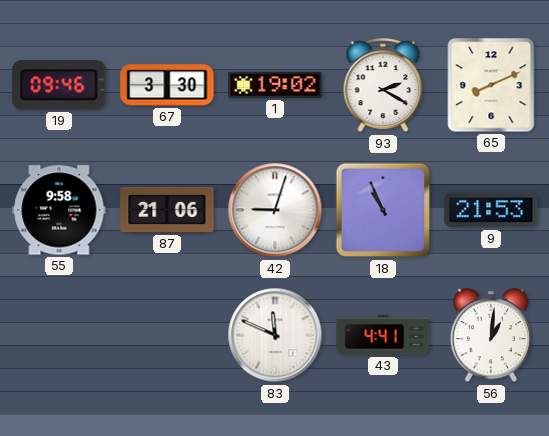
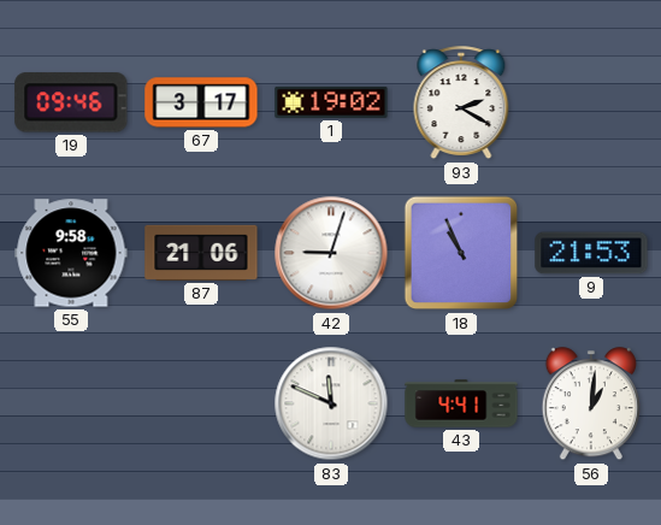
67: 3:30 -> 3:17 (201, 102)
65: 8:11 -> none (491, 85)
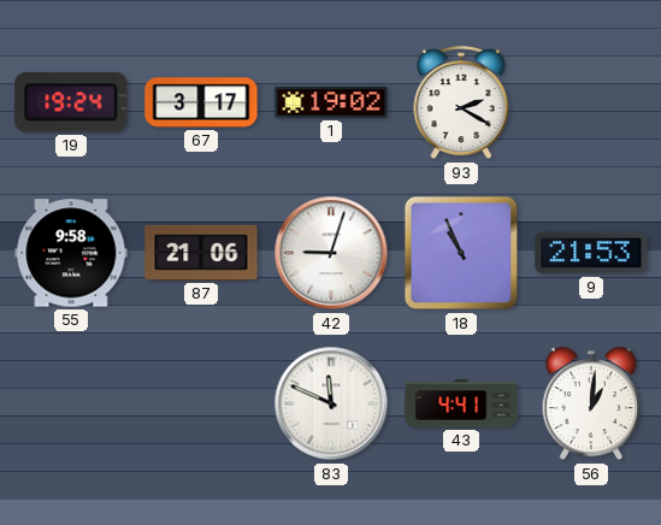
19: 09:46 -> 19:24 (71, 102)
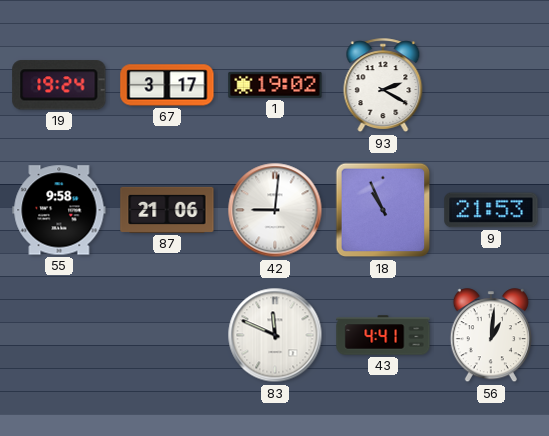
42: 9:03 -> 9:01 (275, 210)
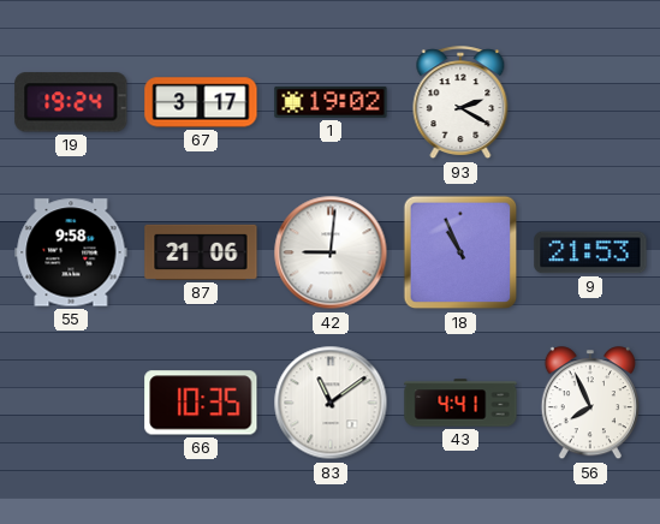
66: none -> 10:35 (201, 403)
83: 11:49 -> 11:09 (331, 403)
56: 1:01 -> 7:56 (590, 404)
